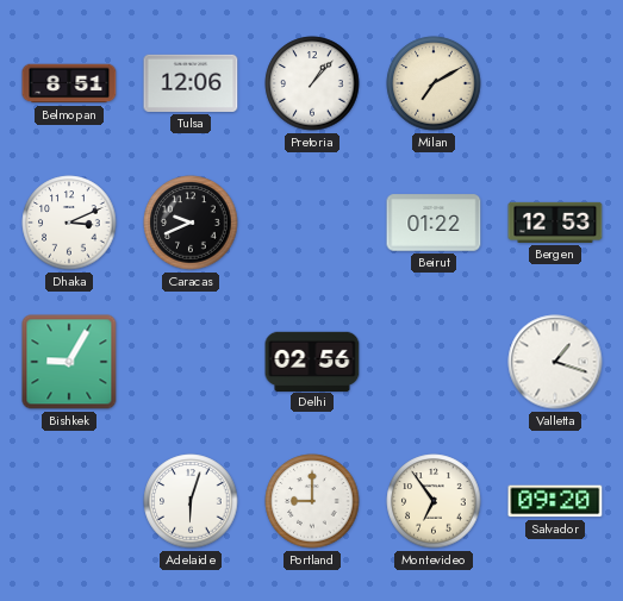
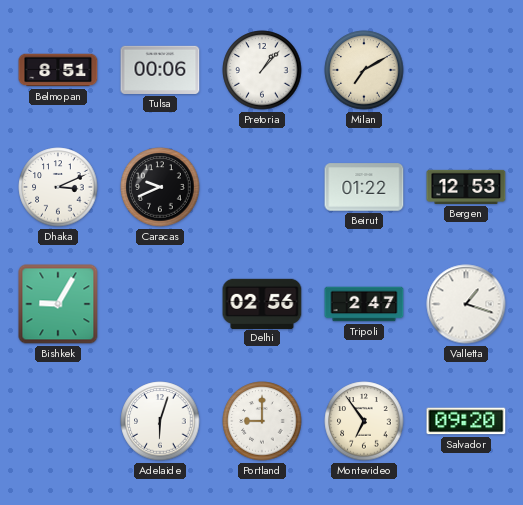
Tulsa: 12:06 -> 00:06 (160, 70)
Tripoli: none -> 2:47 (364, 304)
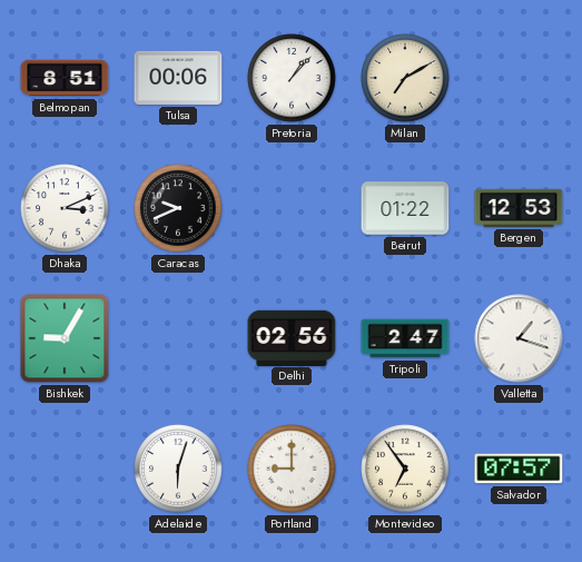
Salvador: 09:20 -> 07:57 (519, 469)
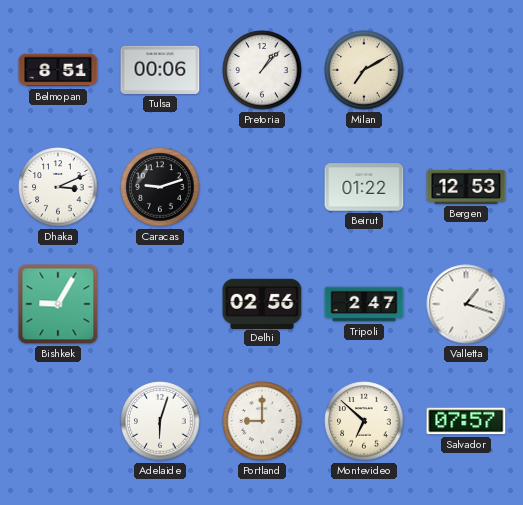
Caracas: 9:41 -> 9:12 (160, 187)
Montevideo: 6:54 -> 6:52 (364, 421)
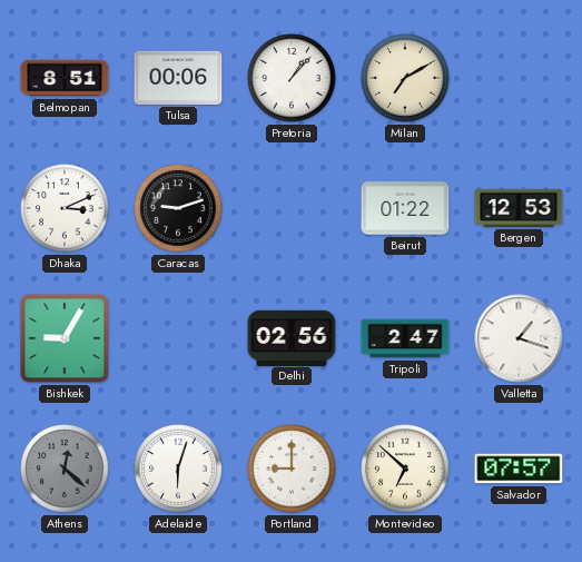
Athens: none -> 12:22 (65, 469)
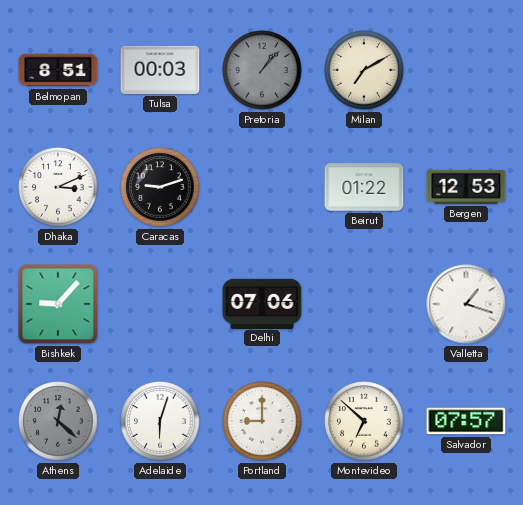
Tulsa: 00:06 -> 00:03 (160, 70)
Pretoria dial: white -> grey (262, 70)
Bishkek: 9:05 -> 9:07 (58, 304)
Delhi: 02:56 -> 07:06 (262, 303)
Tripoli: 2:47 -> none (405, 338)
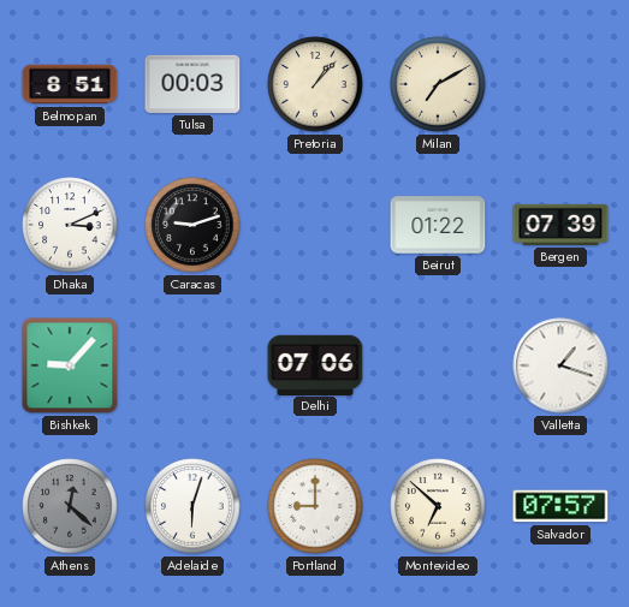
Pretoria dial: grey -> cream (315, 84)
Bergen: 12:53 -> 07:39 (560, 225)
